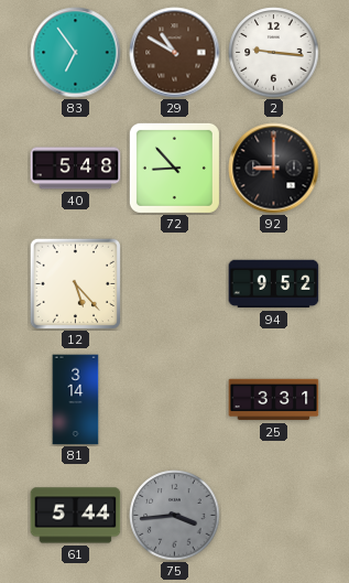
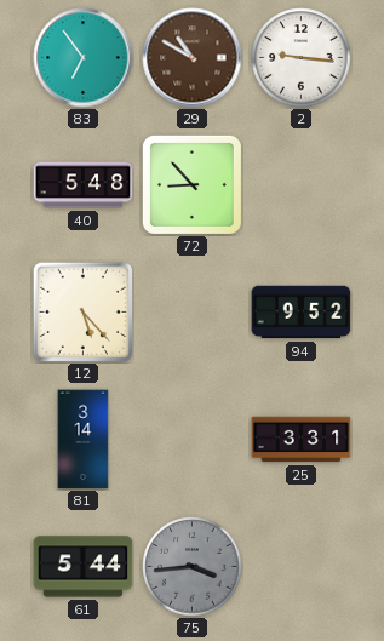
92: 9:00 -> none (274, 169)
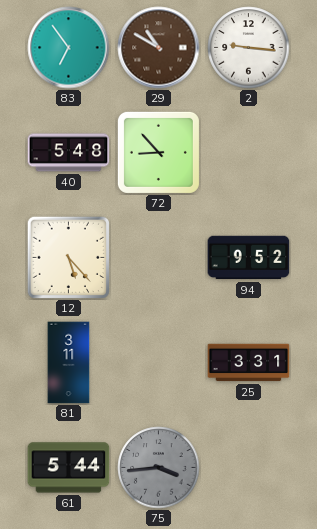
81: 3:14 -> 3:11 (69, 363)
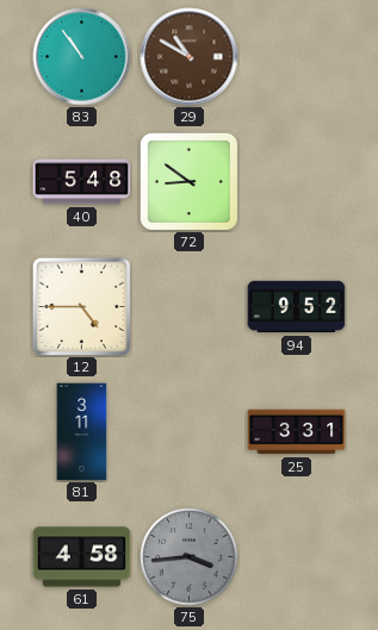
83: 6:54 -> 10:54 (82, 57)
2: 9:16 -> none (249, 48)
72: 8:53 -> 8:51 (188, 181)
12: 5:23 -> 4:45 (81, 306)
61: 5:44 -> 4:58 (82, 557)
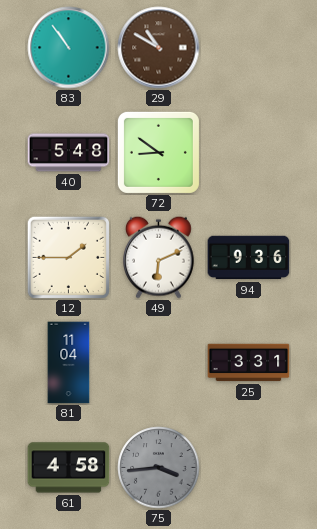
12: 4:45 -> 1:45 (68, 257)
49: none -> 6:11 (159, 257)
94: 9:52 -> 9:36 (249, 258)
81: 3:11 -> 11:04 (69, 363)
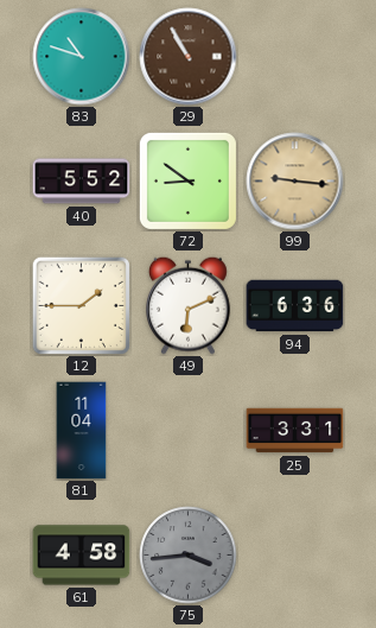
83: 10:54 -> 10:48 (82, 57)
29: 10:50 -> 10:55 (189, 57)
40: 5:48 -> 5:52 (82, 182)
99: none -> 9:16 (295, 182)
94: 9:36 -> 6:36 (295, 306)
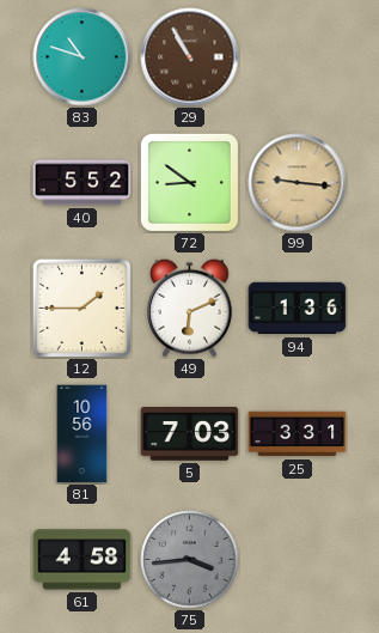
94: 6:36 -> 1:36 (298, 309)
81: 11:04 -> 10:56 (82, 434)
5: none -> 7:03 (190, 434)
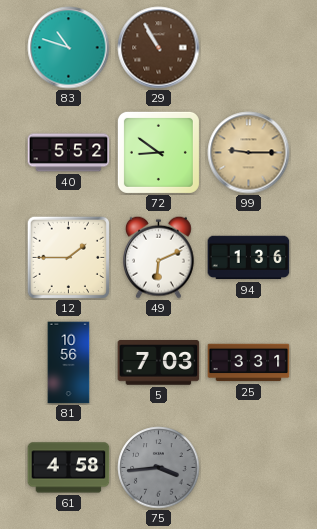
99: 9:16 -> 9:15 (249, 153)
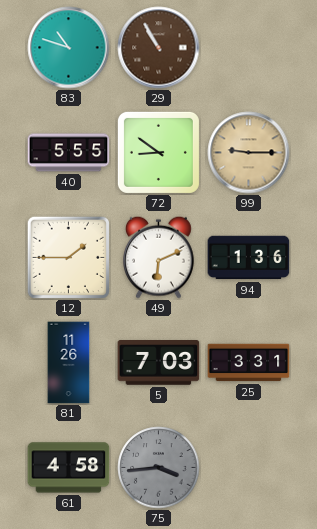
40: 5:52 -> 5:55 (69, 153)
81: 10:56 -> 11:26 (69, 363)
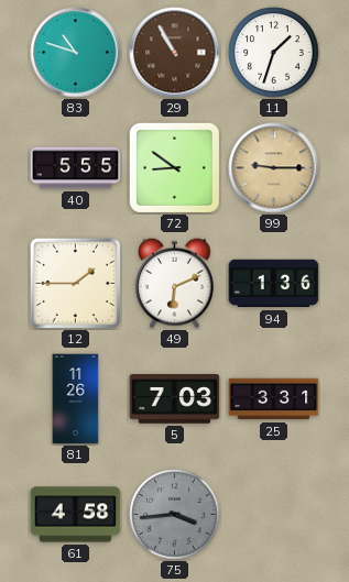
11: none -> 1:33 (274, 53)
